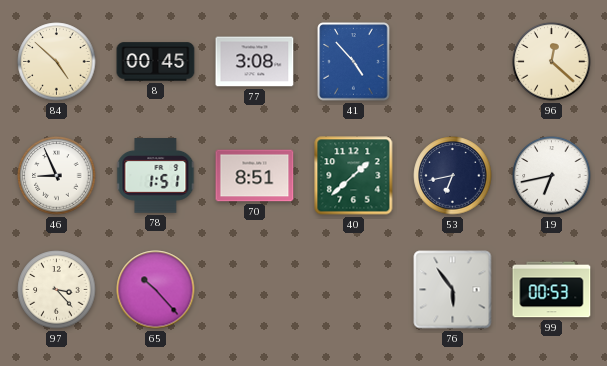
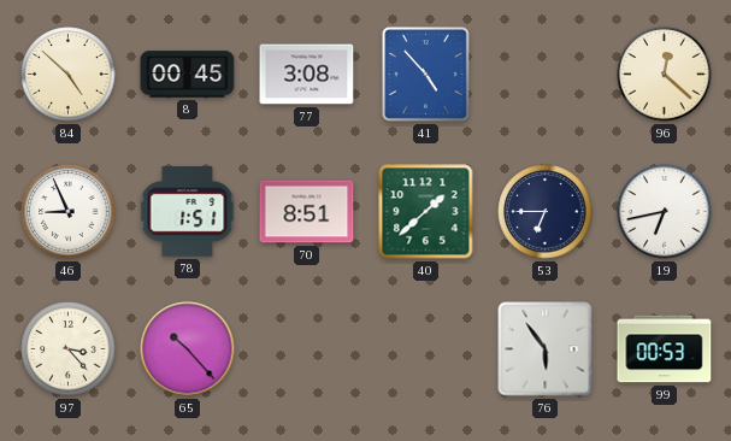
53: 6:43 -> 6:45 (546, 212)
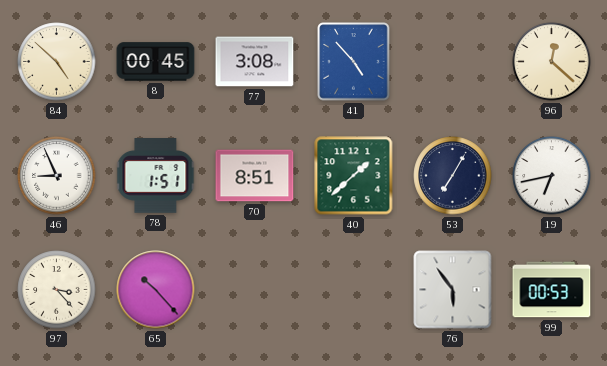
53: 6:45 -> 7:05 (453, 176)
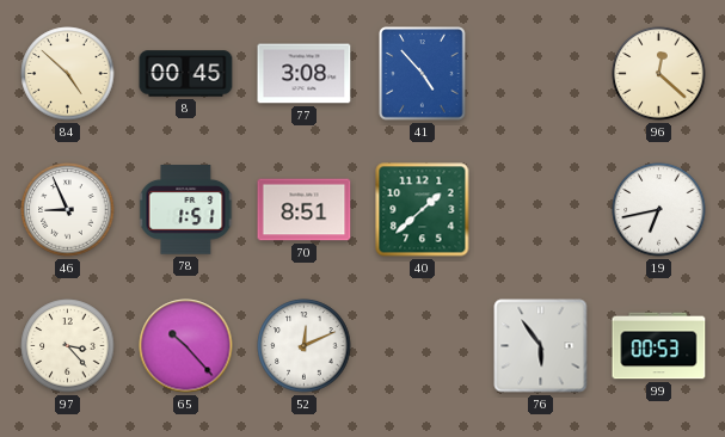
53: 7:05 -> none (453, 176)
52: none -> 12:11 (305, 346)
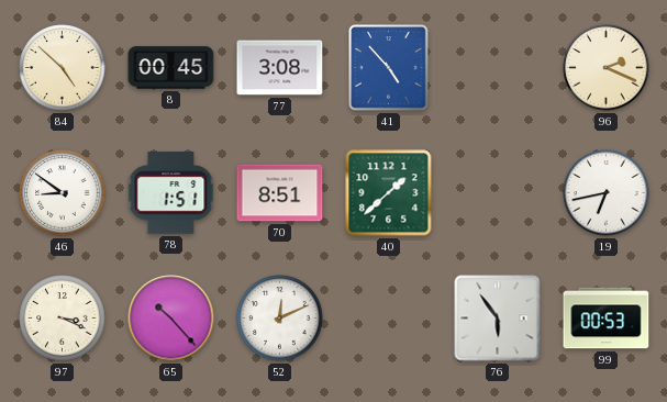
96: 12:22 -> 2:19 (607, 68)
46: 8:56 -> 8:51 (63, 193)
97: 3:23 -> 3:19 (63, 319)
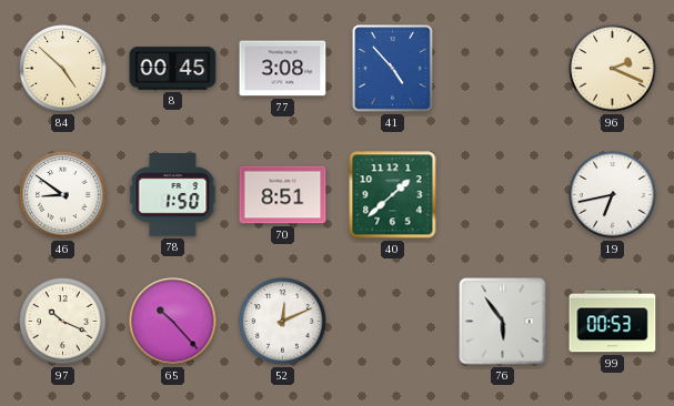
78: 1:51 -> 1:50 (173, 195)
97: 3:19 -> 10:19 (63, 322)
